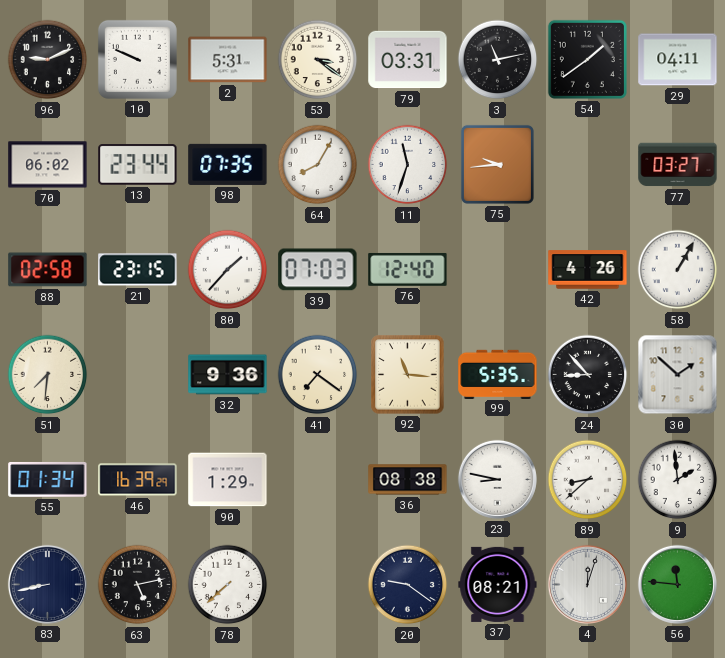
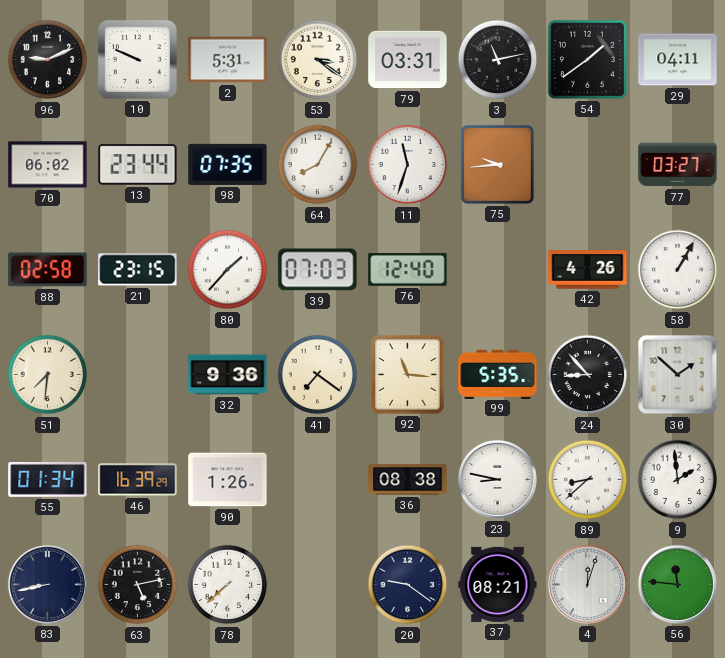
90: 1:29 -> 1:26 (228, 480)
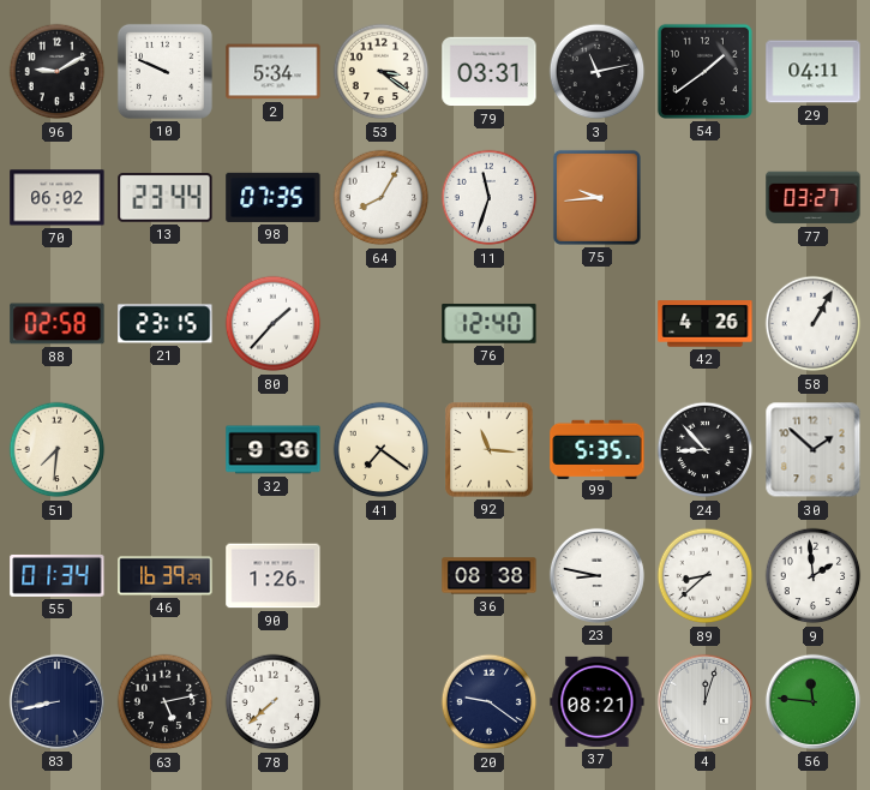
96: 9:11 -> 9:10 (58, 72)
2: 5:31 -> 5:34 (274, 72)
39: 07:03 -> none (318, 270)
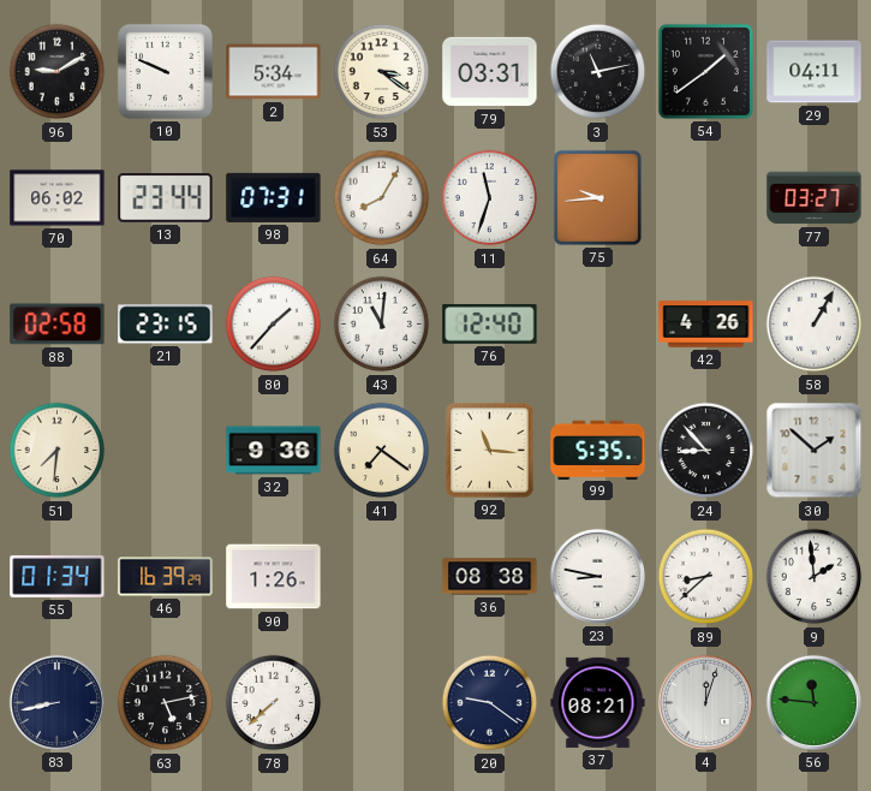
98: 07:35 -> 07:31 (274, 197)
43: none -> 11:01 (382, 325)
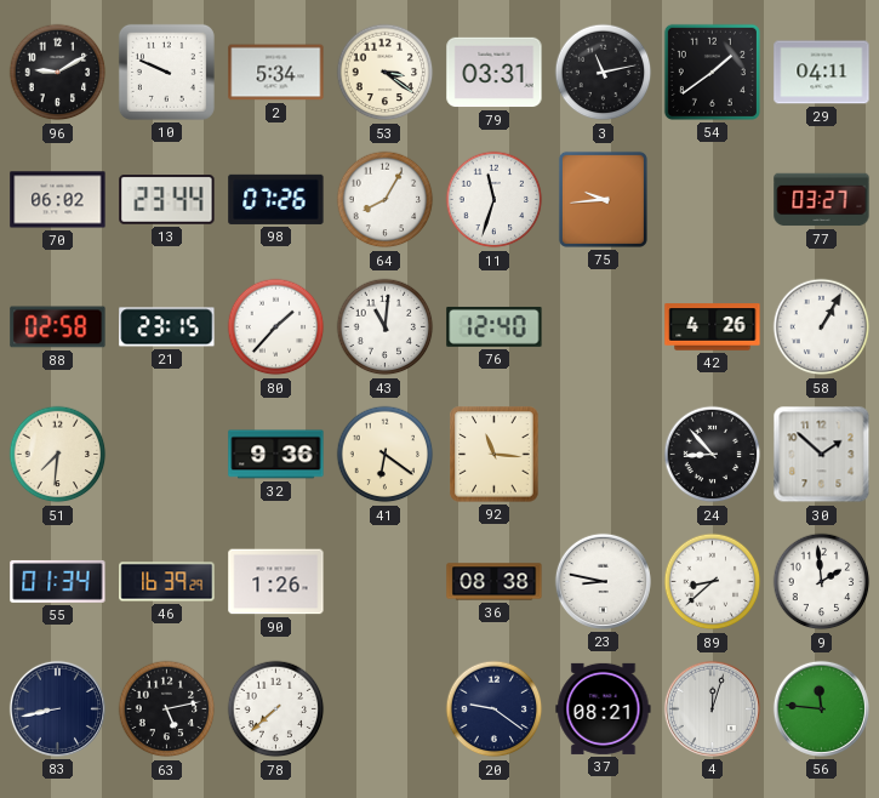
98: 07:31 -> 07:26 (276, 199)
41: 7:21 -> 6:21 (386, 455)
99: 5:35 -> none (598, 450)
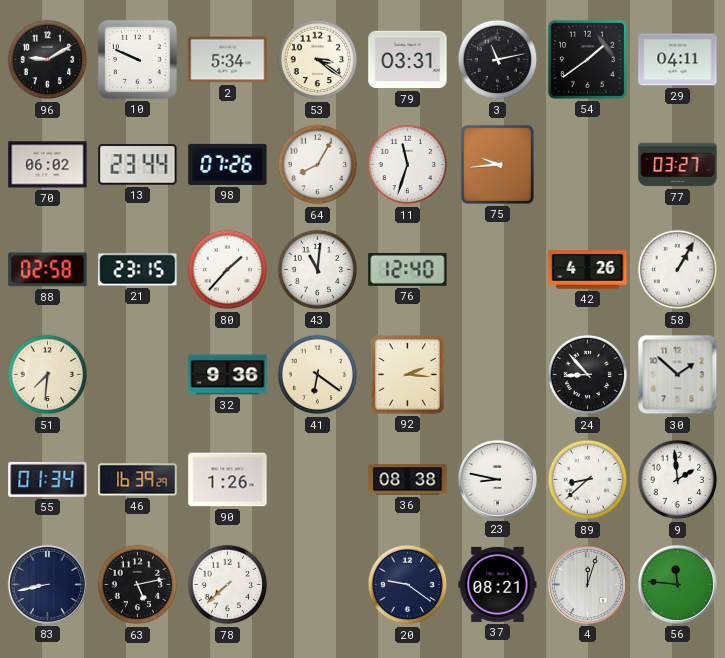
92: 11:16 -> 2:16 (408, 375)
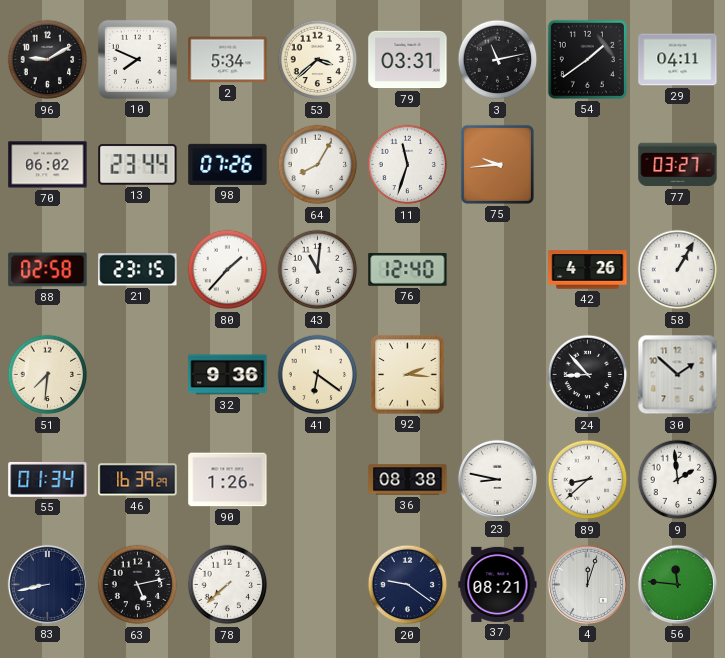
10: 9:49 -> 7:49 (137, 59)
53: 3:21 -> 3:38 (318, 60)
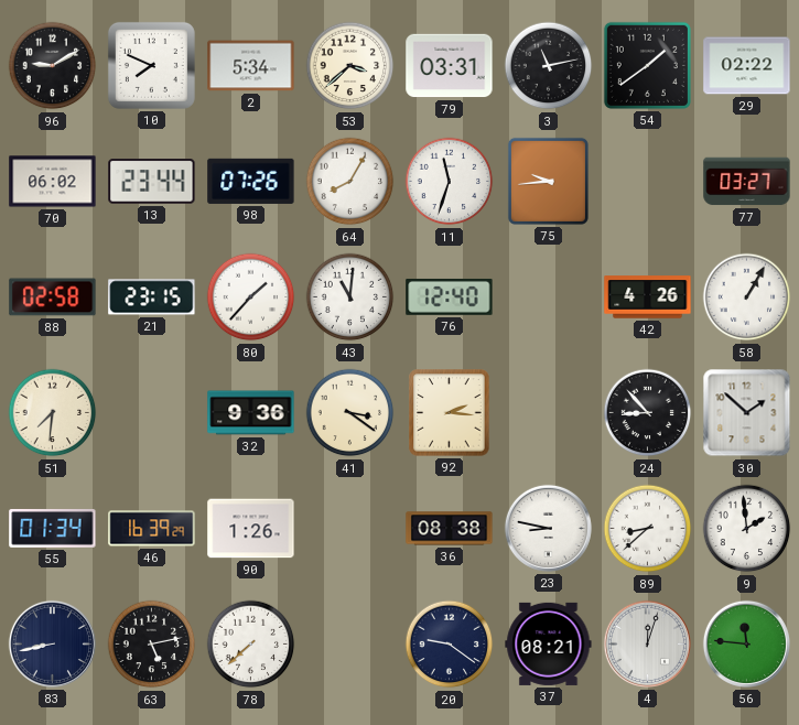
29: 04:11 -> 02:22 (747, 66)
41: 6:21 -> 3:21 (350, 413)
